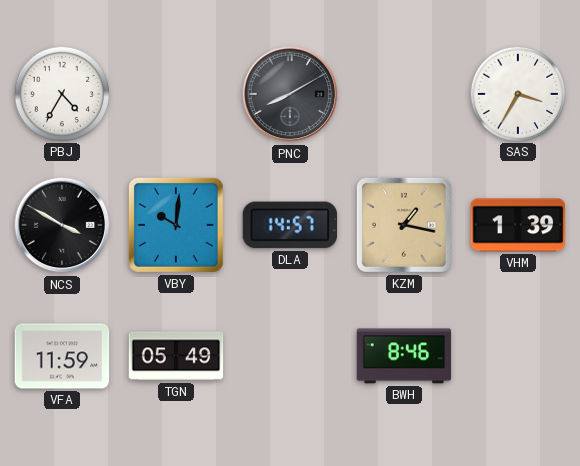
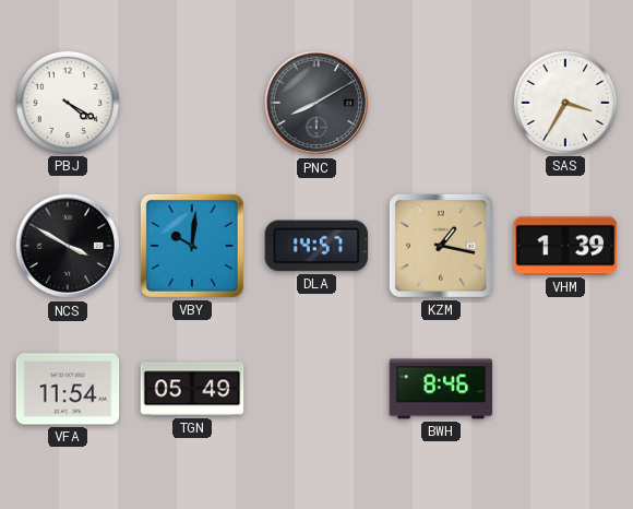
PBJ: 4:35 -> 4:20 (67, 102)
VFA: 11:59 -> 11:54 (68, 389)
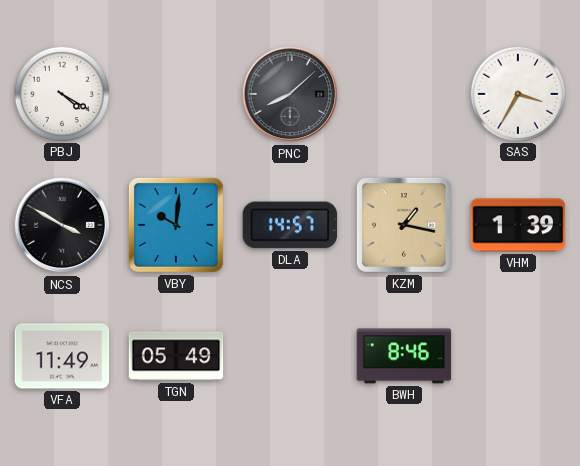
PNC: 8:10 -> 8:08 (290, 94)
VFA: 11:54 -> 11:49 (62, 356)
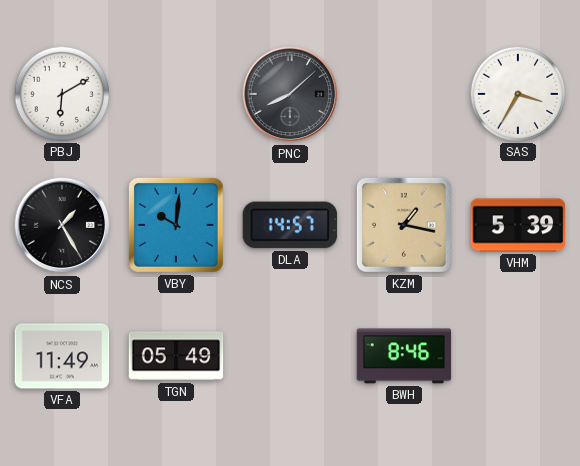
PBJ: 4:20 -> 6:10 (61, 93)
NCS: 3:50 -> 1:25 (62, 225)
VHM: 1:39 -> 5:39 (518, 225)
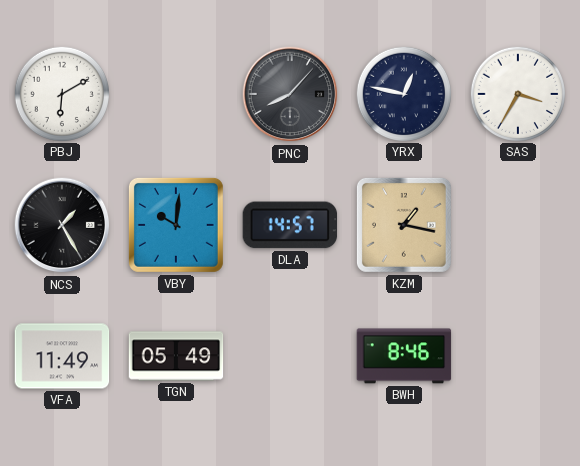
PNC: 8:08 -> 8:07 (290, 94)
YRX: none -> 12:47 (403, 93)
VHM: 5:39 -> none (518, 225)
